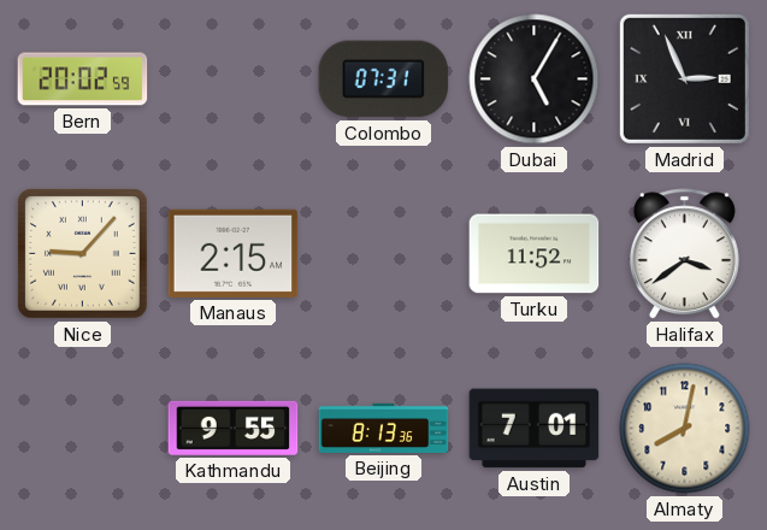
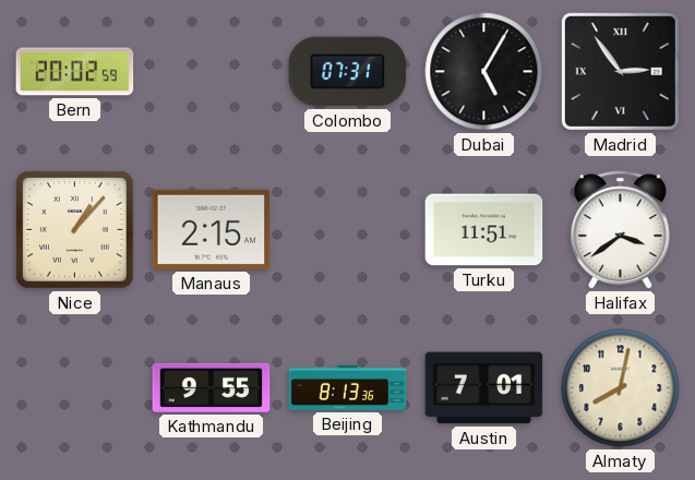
Madrid: 2:56 -> 2:54 (620, 71)
Nice: 9:07 -> 1:07 (75, 230)
Turku: 11:52 -> 11:51 (484, 230)
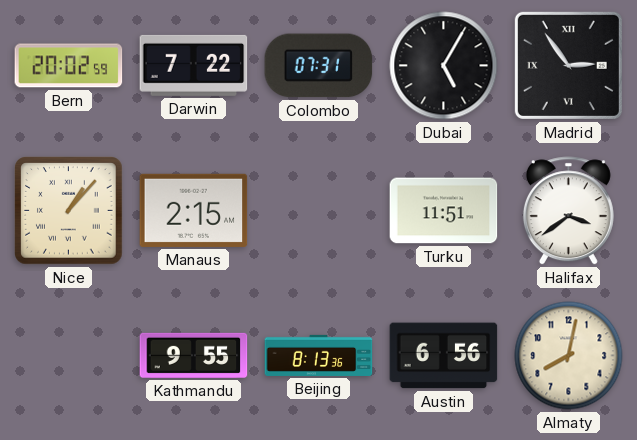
Darwin: none -> 7:22 (194, 65)
Austin: 7:01 -> 6:56 (444, 356)
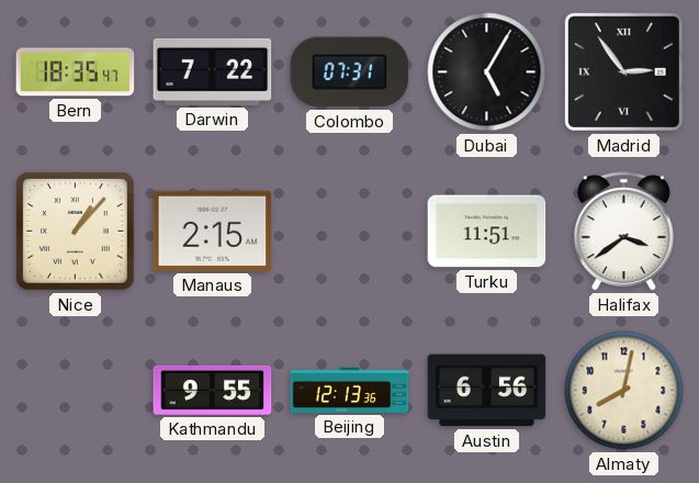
Bern: 20:02 -> 18:35 (76, 72)
Beijing: 8:13 -> 12:13 (350, 390)
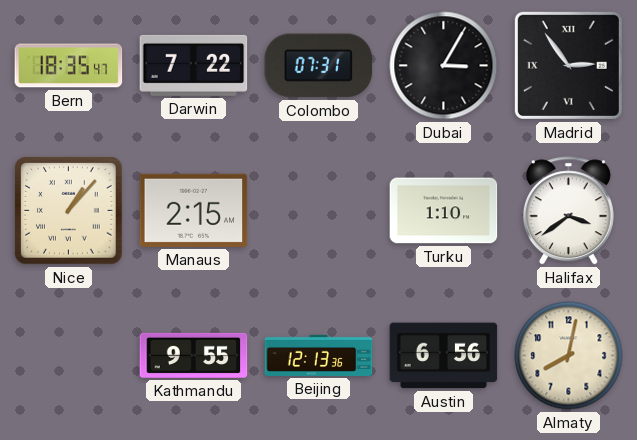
Dubai: 5:05 -> 3:05 (444, 66)
Turku: 11:51 -> 1:10 (444, 211)
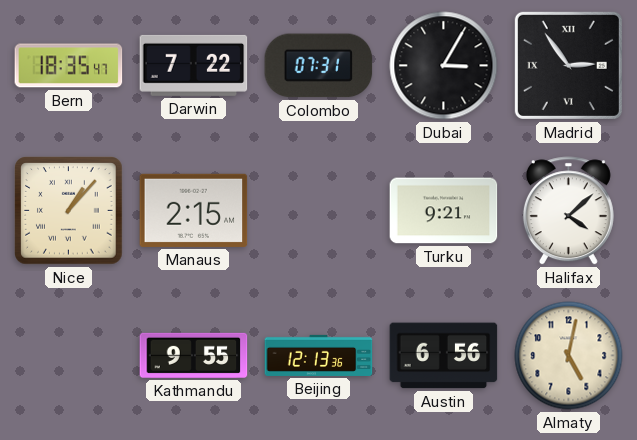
Turku: 1:10 -> 9:21 (444, 211)
Halifax: 3:39 -> 4:08 (568, 211)
Almaty: 8:02 -> 5:02 (569, 356)
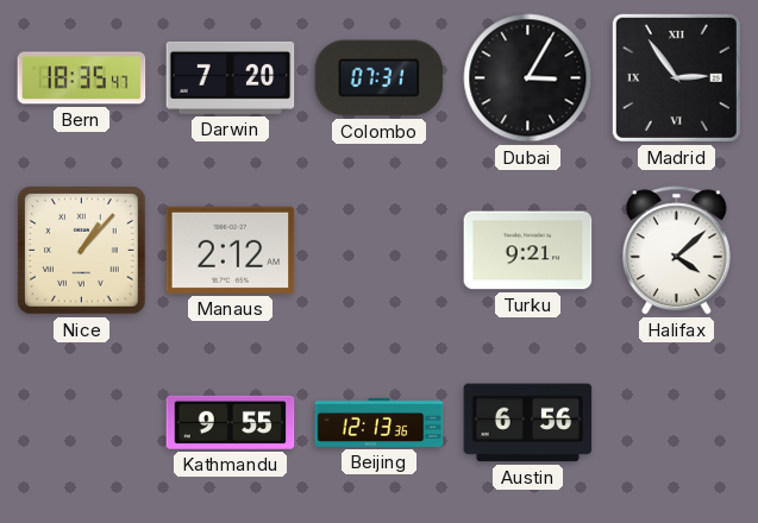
Darwin: 7:22 -> 7:20 (231, 77)
Manaus: 2:15 -> 2:12 (231, 250)
Almaty: 5:02 -> none (569, 356)
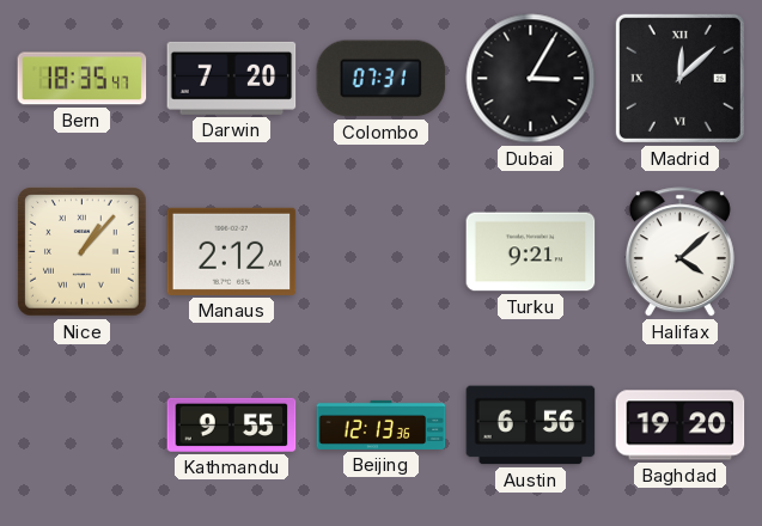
Madrid: 2:54 -> 12:08 (679, 78)
Baghdad: none -> 19:20 (681, 426)
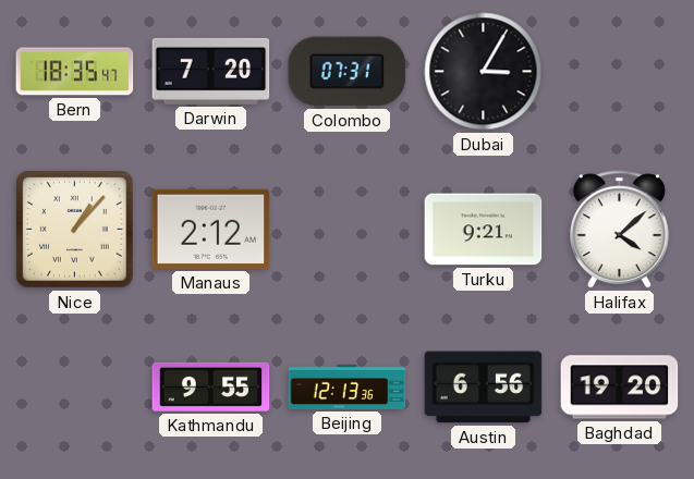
Madrid: 12:08 -> none (679, 78)
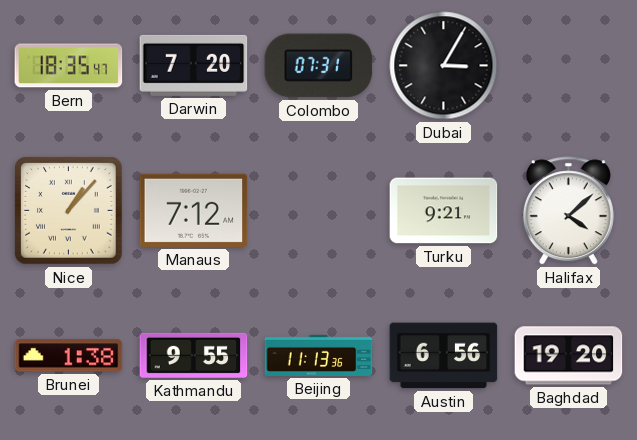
Manaus: 2:12 -> 7:12 (194, 210)
Brunei: none -> 1:38 (69, 356)
Beijing: 12:13 -> 11:13 (319, 355)
